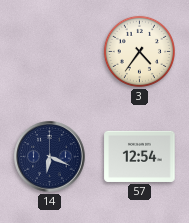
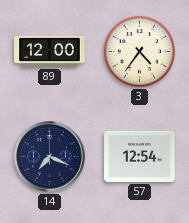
89: none -> 12:00 (50, 51)
14: 6:19 -> 7:19 (50, 157)
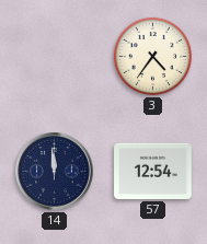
89: 12:00 -> none (50, 51)
14: 7:19 -> 11:59 (55, 172)
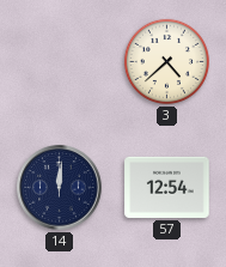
3: 4:36 -> 4:38 (166, 61)
14: 11:59 -> 12:01 (60, 188)
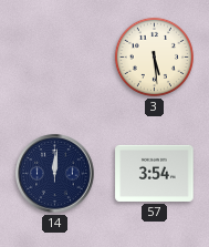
3: 4:38 -> 5:29 (154, 56)
57: 12:54 -> 3:54 (155, 173)
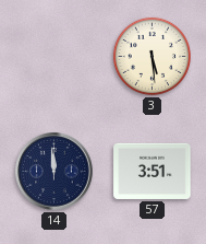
14: 12:01 -> 11:59 (54, 172)
57: 3:54 -> 3:51 (153, 171)
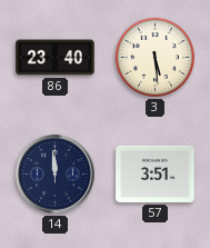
86: none -> 23:40 (56, 58)
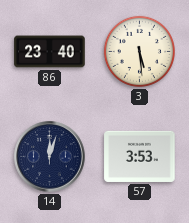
14: 11:59 -> 12:03 (50, 157)
57: 3:51 -> 3:53 (140, 156)
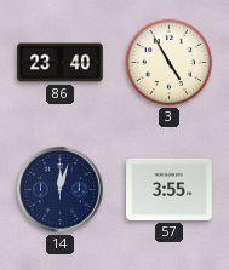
3: 5:29 -> 4:55 (168, 62)
57: 3:53 -> 3:55 (170, 189)
